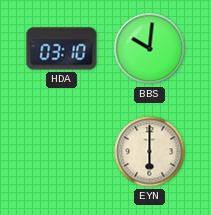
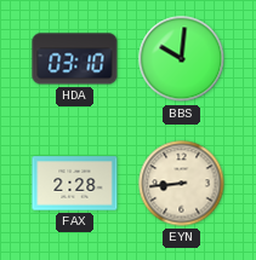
FAX: none -> 2:28 (75, 184)
EYN: 6:00 -> 8:44 (182, 184)
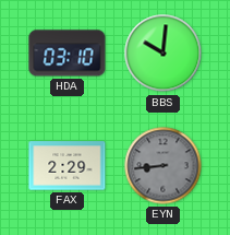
FAX: 2:28 -> 2:29 (68, 166)
EYN dial: cream -> grey (164, 166)
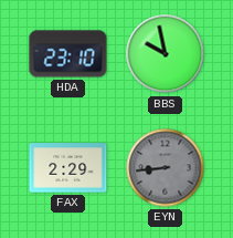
HDA: 03:10 -> 23:10 (68, 54)
BBS: 10:01 -> 9:58 (166, 54)
